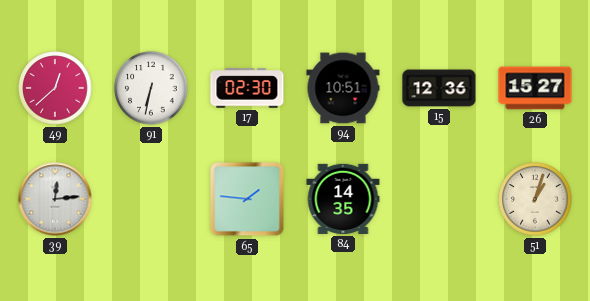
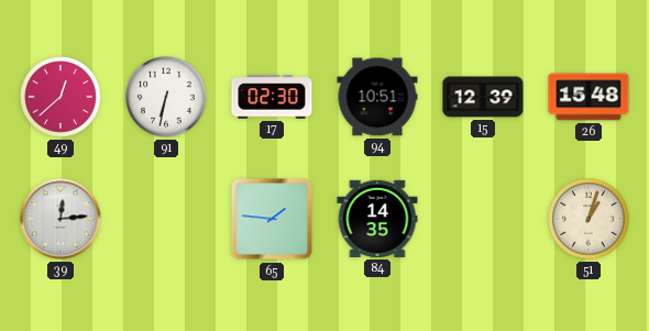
15: 12:36 -> 12:39 (483, 97)
26: 15:27 -> 15:48 (588, 97)
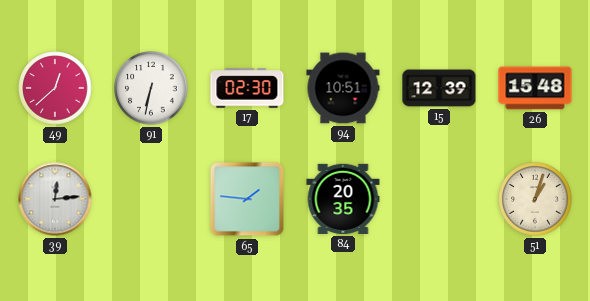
84: 14:35 -> 20:35 (343, 199)
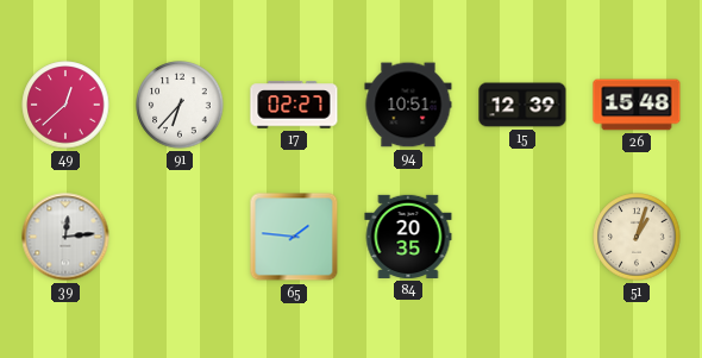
91: 6:32 -> 6:37 (180, 105)
17: 02:30 -> 02:27 (294, 105)
